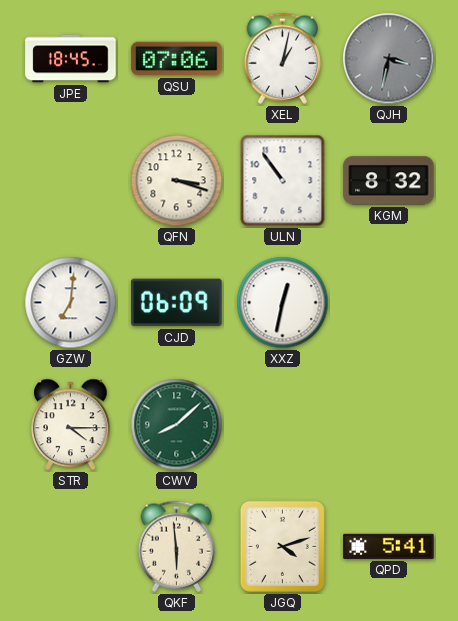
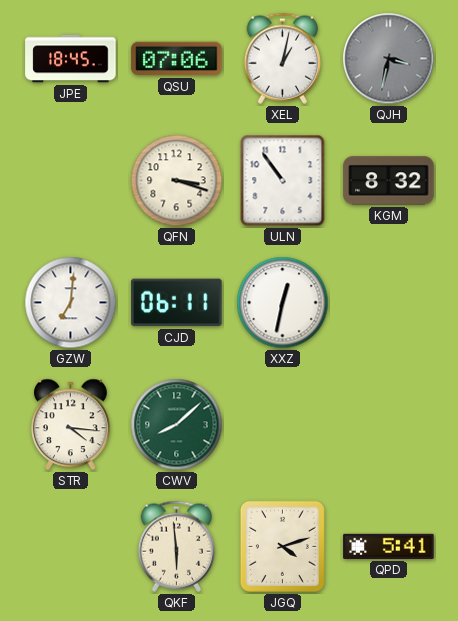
CJD: 06:09 -> 06:11 (177, 303)
STR: 4:15 -> 4:16 (71, 425)
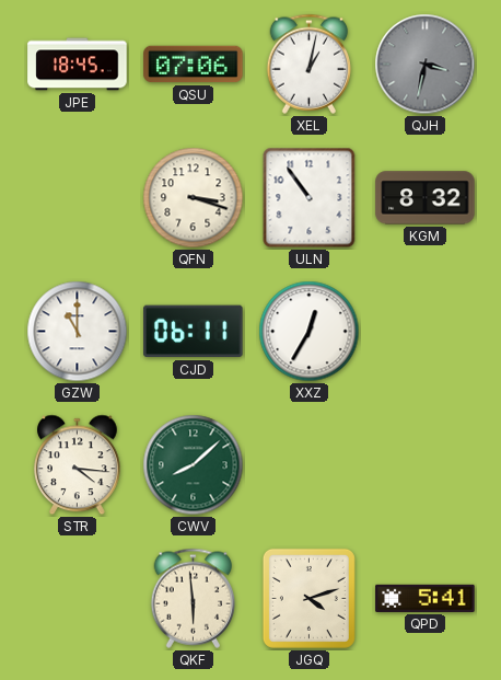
GZW: 7:01 -> 11:00 (78, 332)
XXZ: 12:32 -> 12:35 (310, 332)
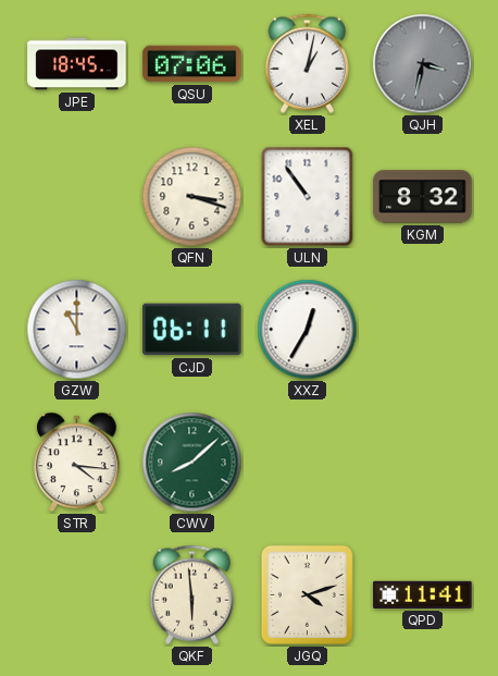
QPD: 5:41 -> 11:41 (423, 594)
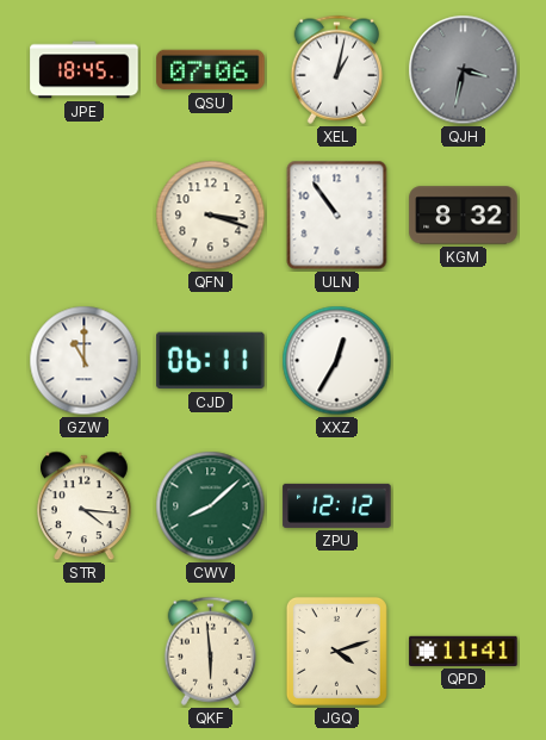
ZPU: none -> 12:12 (337, 505)
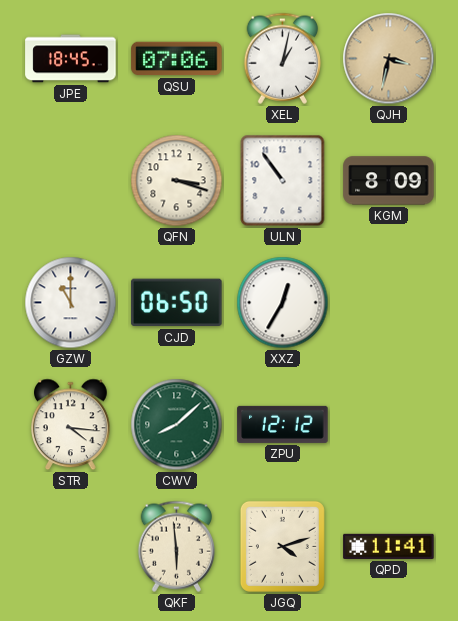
QJH dial: grey -> champagne (389, 59)
KGM: 8:32 -> 8:09 (389, 181)
CJD: 06:11 -> 06:50 (177, 303)
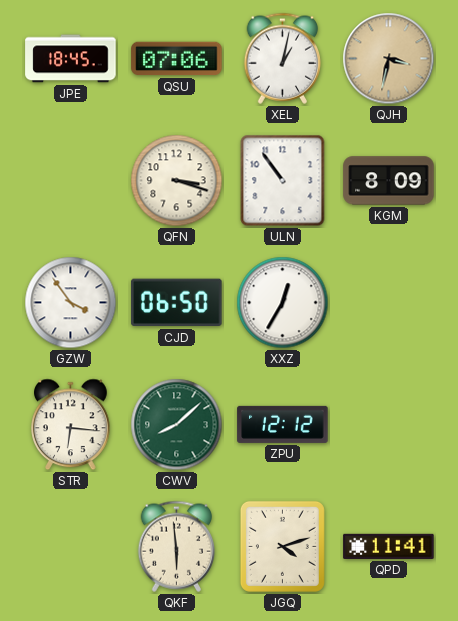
GZW: 11:00 -> 3:54 (71, 303)
STR: 4:16 -> 6:16 (71, 425)
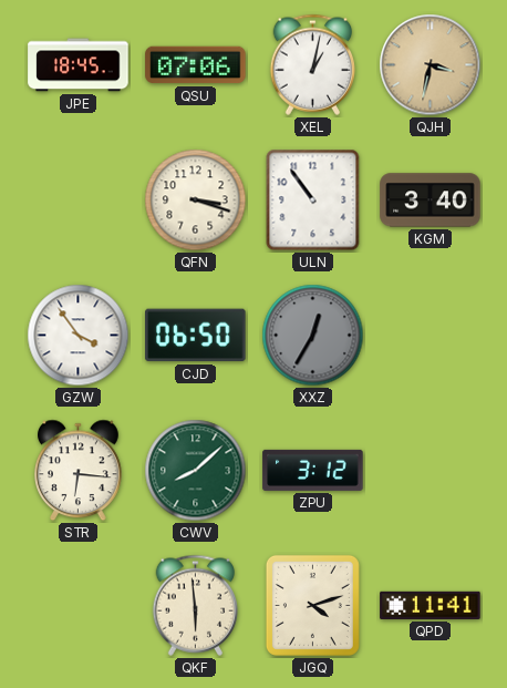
KGM: 8:09 -> 3:40 (431, 201)
XXZ dial: white -> grey (313, 336)
ZPU: 12:12 -> 3:12 (313, 470)
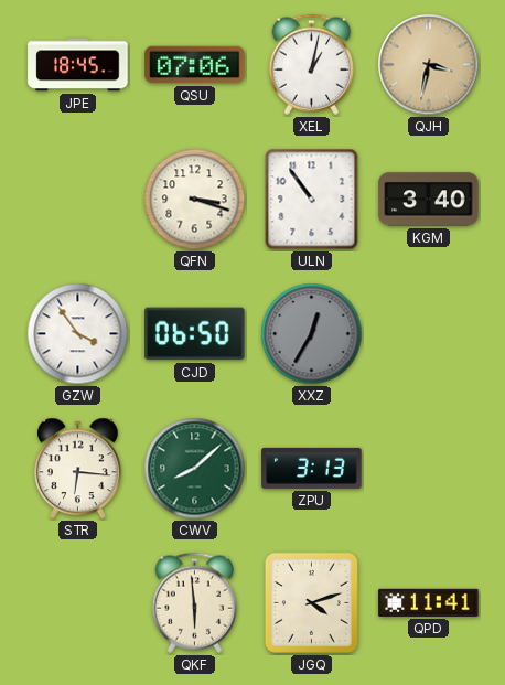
ZPU: 3:12 -> 3:13 (312, 468)
